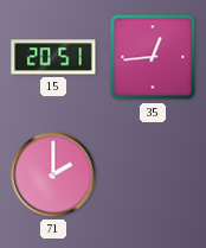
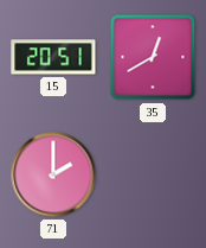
35: 12:44 -> 12:40 (153, 57)
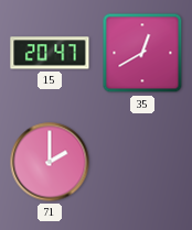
15: 20:51 -> 20:47 (50, 53)
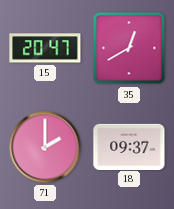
18: none -> 09:37 (129, 146)
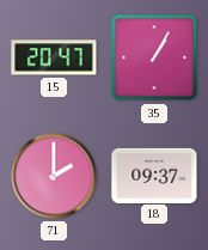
35: 12:40 -> 1:05 (154, 57)
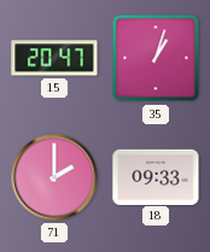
35: 1:05 -> 1:03 (156, 58)
18: 09:37 -> 09:33 (156, 176)
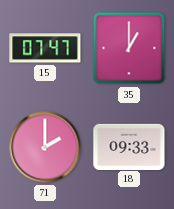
15: 20:47 -> 07:47 (45, 48)
35: 1:03 -> 1:00 (129, 48)
